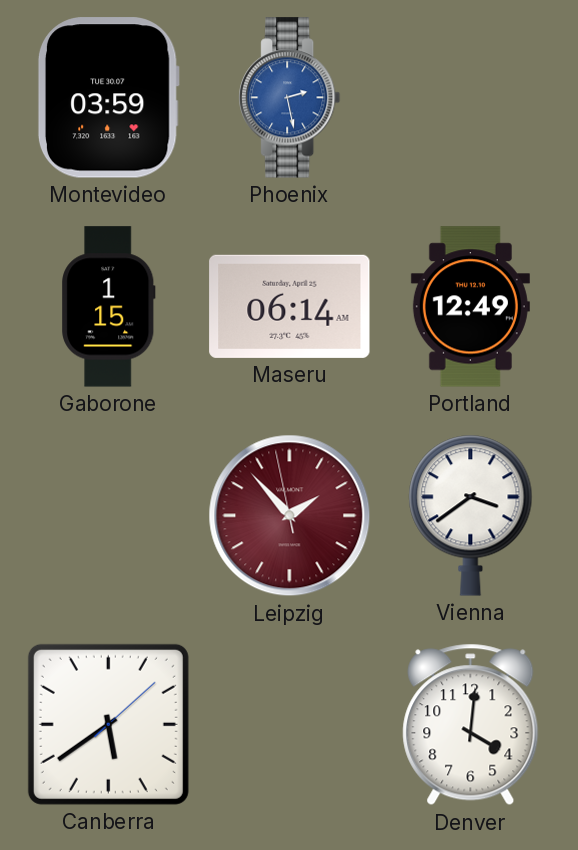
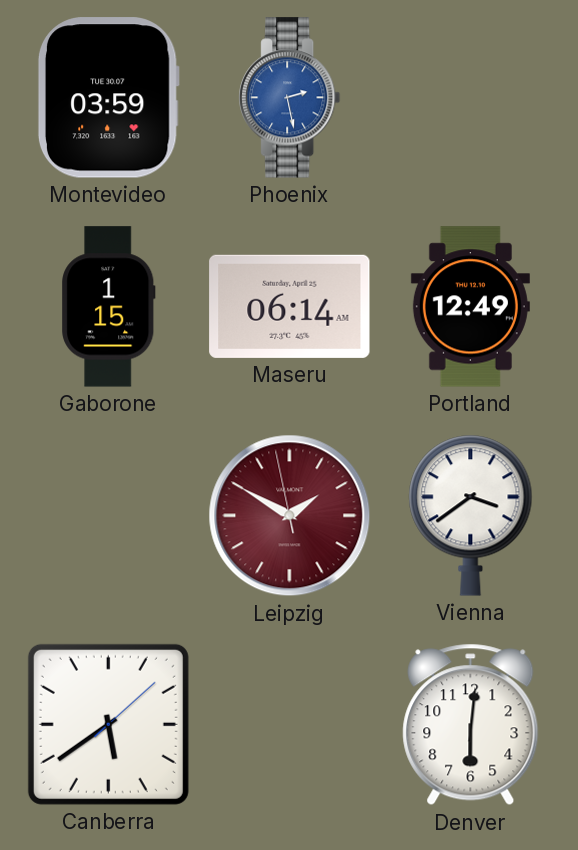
Leipzig: 1:52 -> 1:49 (290, 516)
Denver: 4:01 -> 6:01 (471, 725)
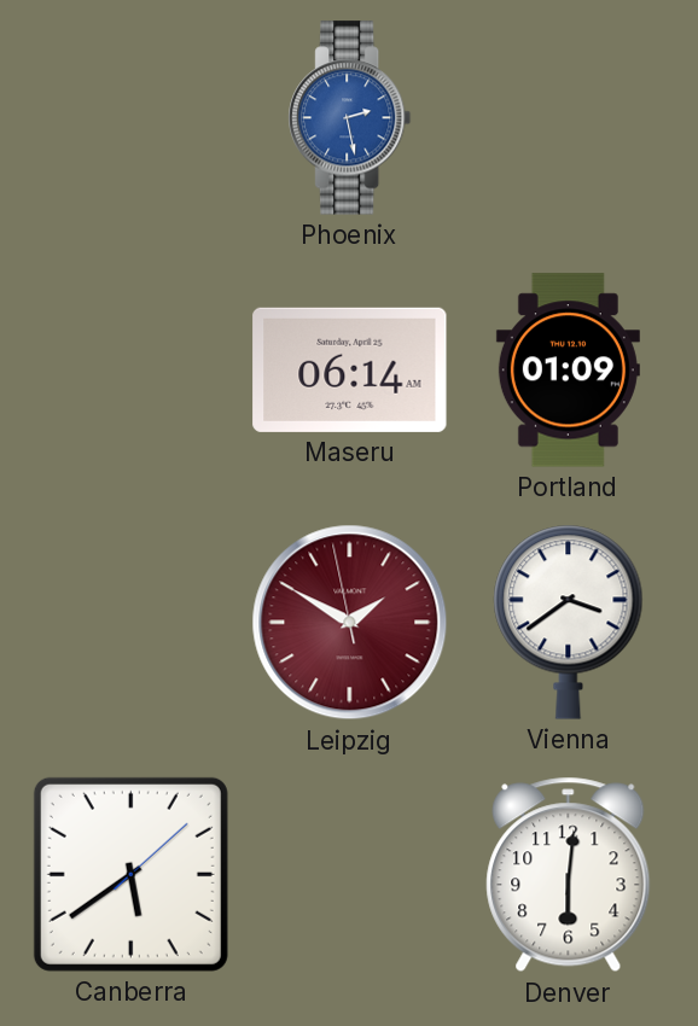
Montevideo: 03:59 -> none (108, 98)
Gaborone: 1:15 -> none (109, 307)
Portland: 12:49 -> 01:09 (568, 371)
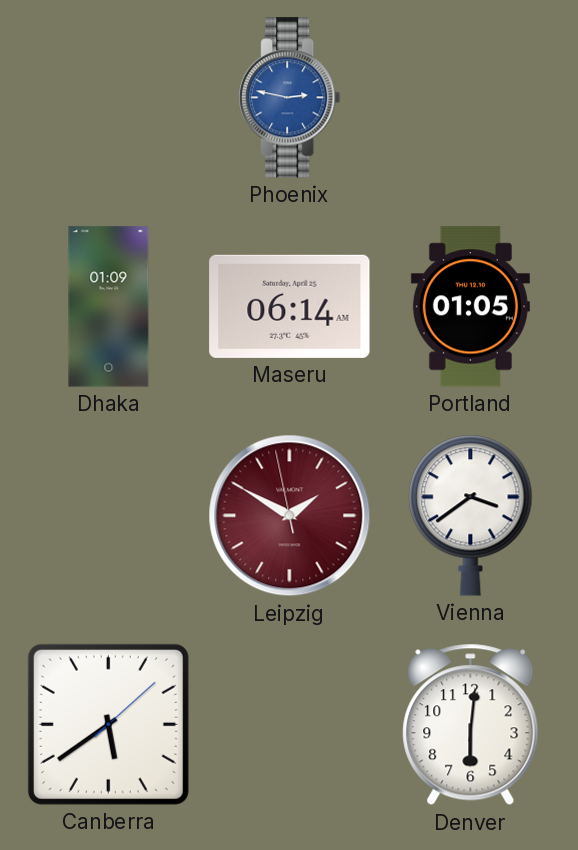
Phoenix: 2:28 -> 2:47 (290, 98)
Dhaka: none -> 01:09 (109, 307)
Portland: 01:09 -> 01:05 (470, 307)
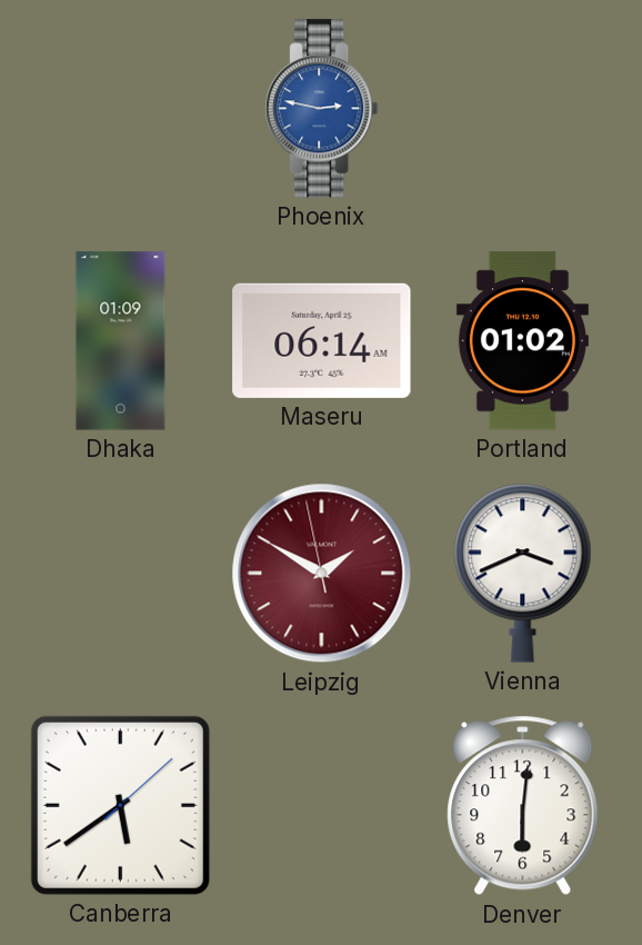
Portland: 01:05 -> 01:02 (522, 341)
Vienna: 3:39 -> 3:41 (523, 573)
